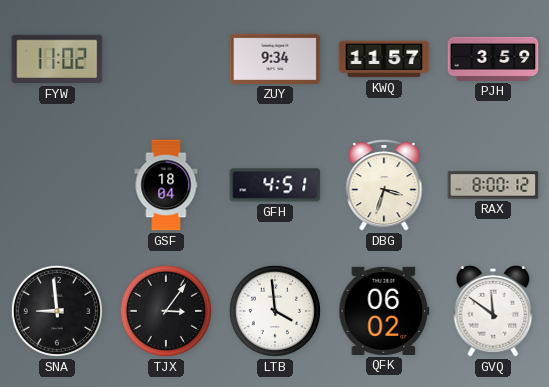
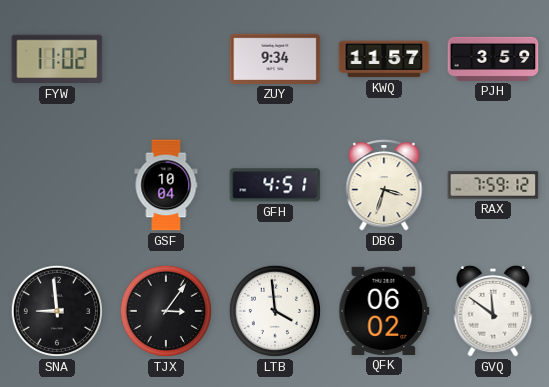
GSF: 18:04 -> 10:04 (166, 185)
RAX: 8:00 -> 7:59 (493, 185)
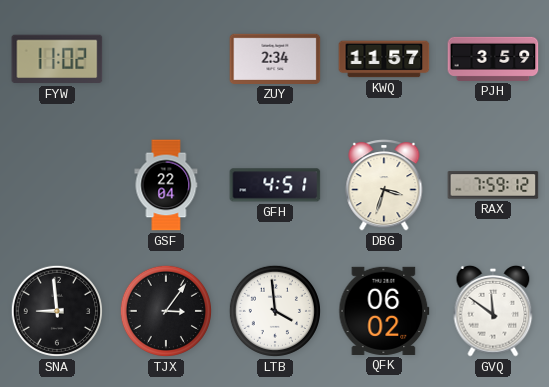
ZUY: 9:34 -> 2:34 (275, 59)
GSF: 10:04 -> 22:04 (166, 185)
